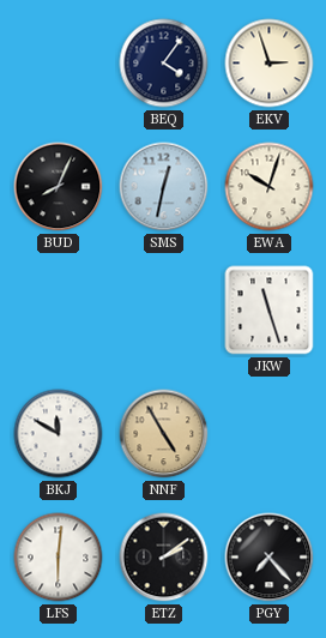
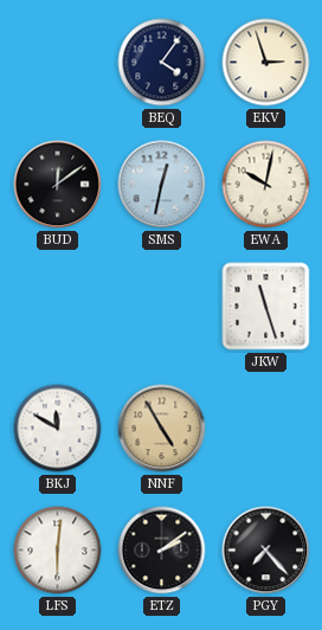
BUD: 8:04 -> 12:09 (58, 185)
EWA: 10:03 -> 10:02 (266, 185)
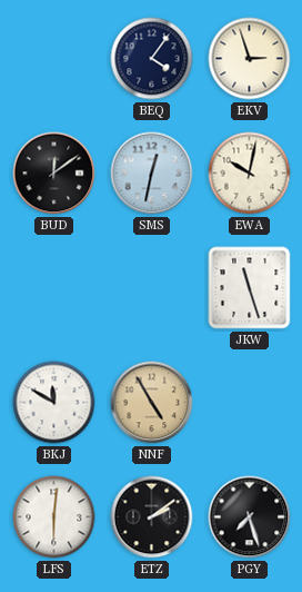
PGY: 7:23 -> 7:27 (250, 517)
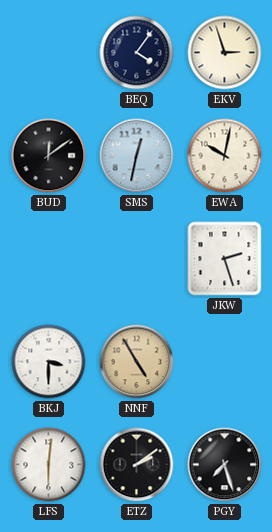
JKW: 11:27 -> 2:27 (225, 259)
BKJ: 11:50 -> 3:30 (49, 362)
